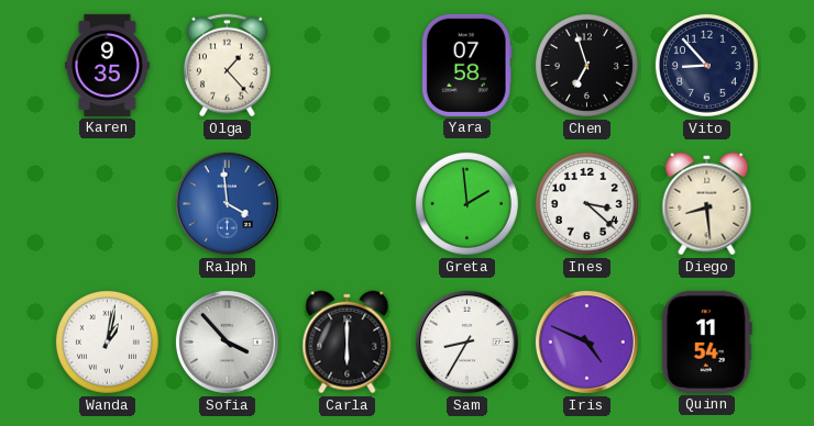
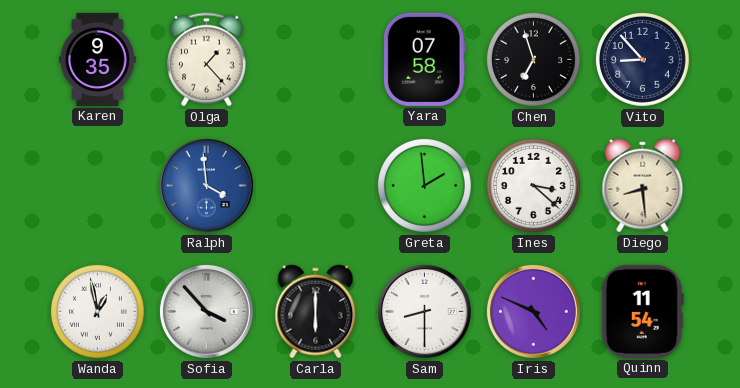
Wanda: 1:02 -> 12:58 (97, 311)
Sam: 8:35 -> 8:30 (424, 311)
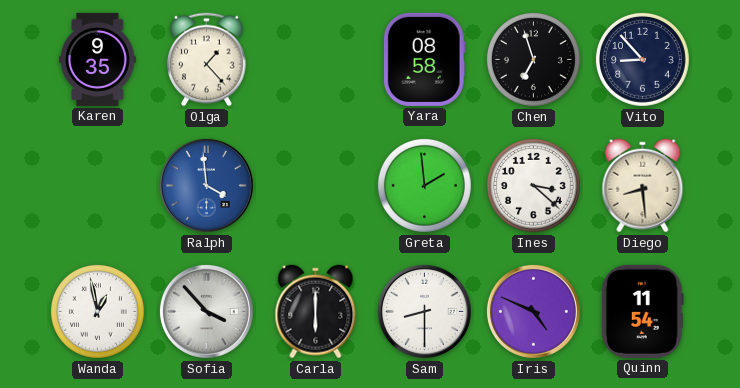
Yara: 07:58 -> 08:58 (424, 59)
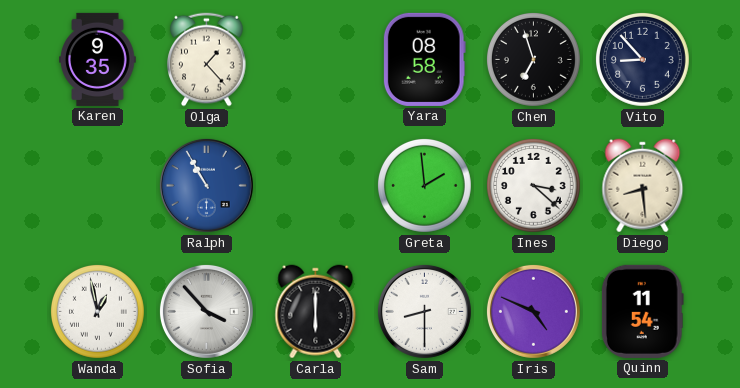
Ralph: 3:59 -> 10:55 (206, 185)
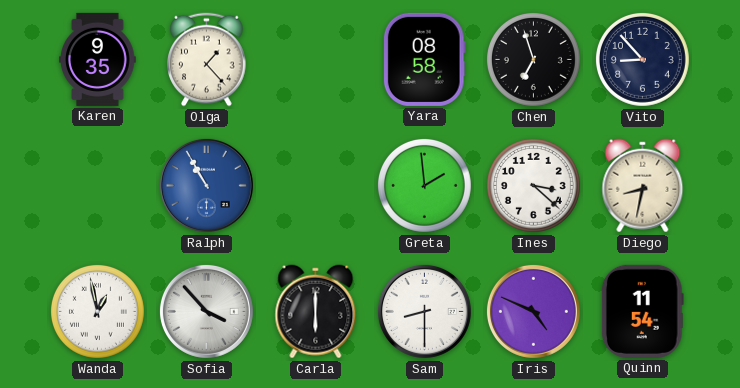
Diego: 8:29 -> 8:32 (643, 186)
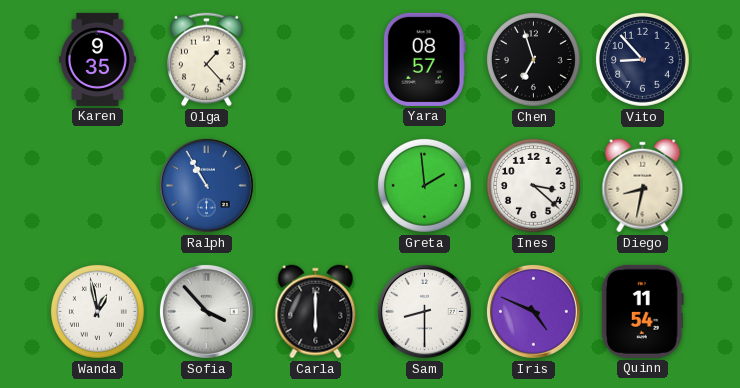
Yara: 08:58 -> 08:57 (424, 59)
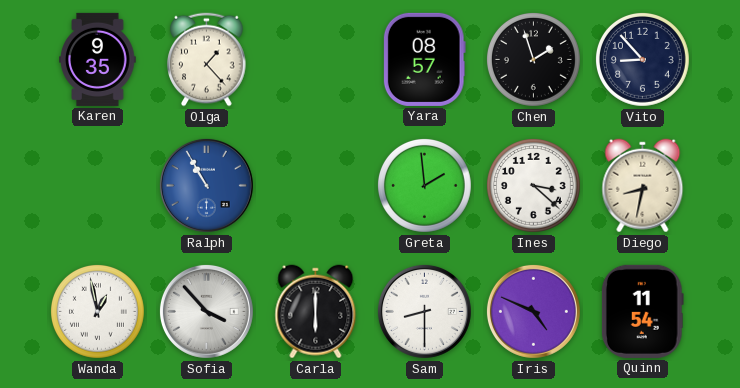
Chen: 6:57 -> 1:57 (533, 59)
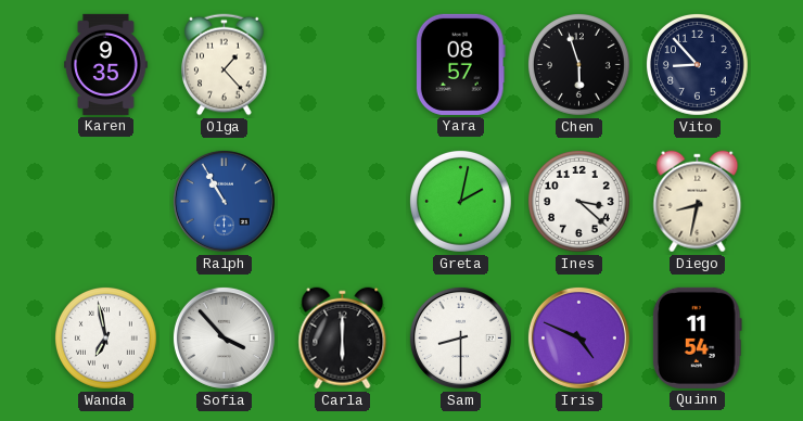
Chen: 1:57 -> 5:57 (578, 64)
Greta: 1:59 -> 2:02 (460, 201)
Wanda: 12:58 -> 6:58 (105, 337)
